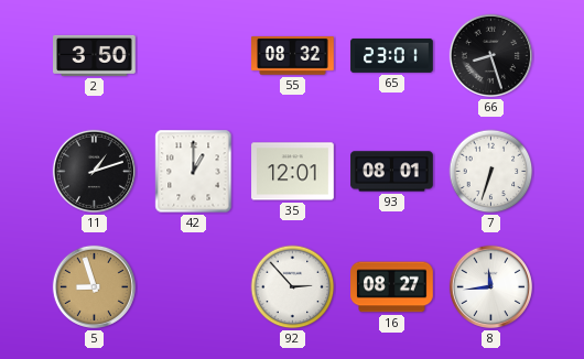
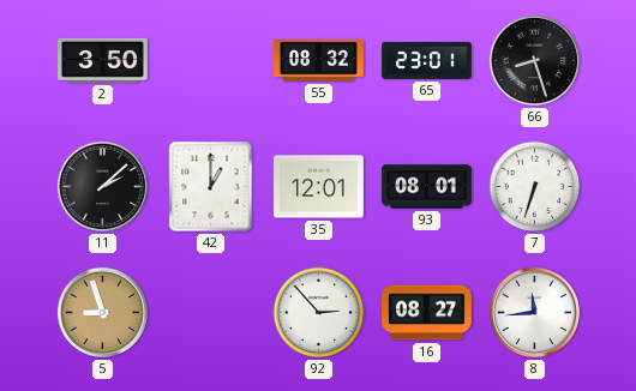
11: 1:12 -> 2:08 (102, 186)
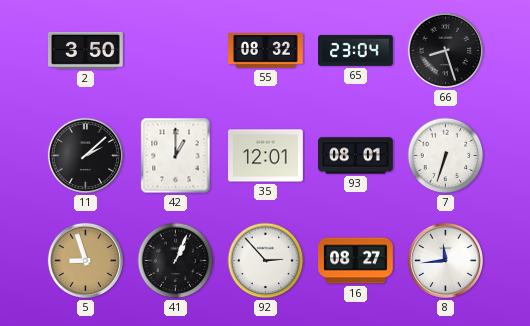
65: 23:01 -> 23:04 (356, 50)
41: none -> 1:04 (176, 261)
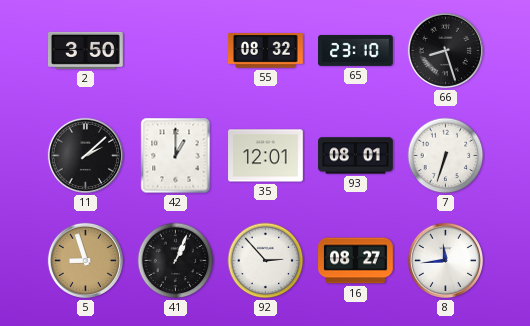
65: 23:04 -> 23:10 (356, 50)
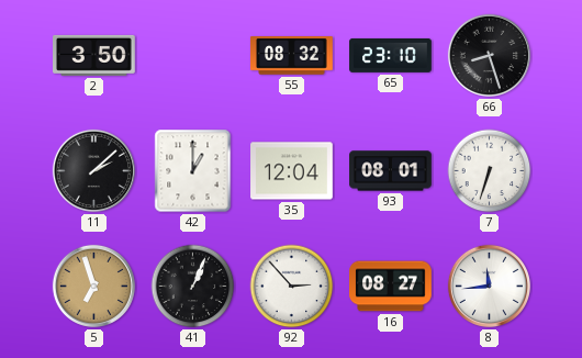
35: 12:01 -> 12:04 (292, 171)
5: 8:57 -> 6:57 (93, 286)
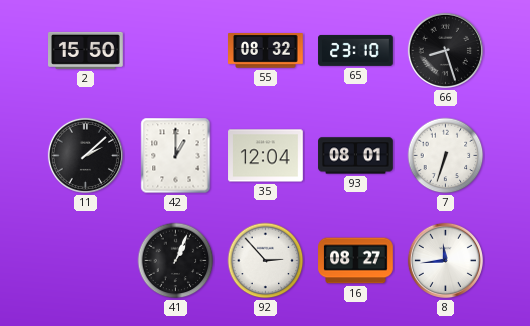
2: 3:50 -> 15:50 (86, 50)
5: 6:57 -> none (93, 286)
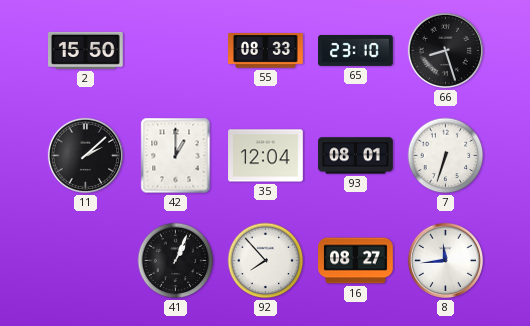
55: 08:32 -> 08:33 (266, 51)
92: 2:53 -> 7:53 (266, 261)
